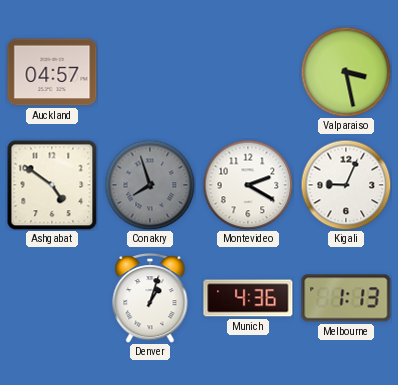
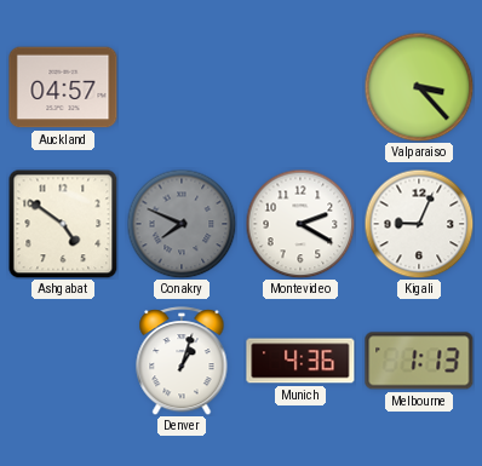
Valparaiso: 3:28 -> 3:23 (419, 87)
Conakry: 7:57 -> 7:49 (182, 224)
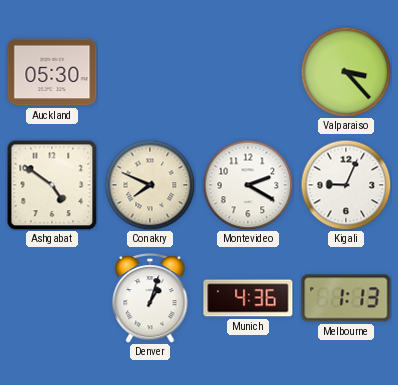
Auckland: 04:57 -> 05:30 (52, 72)
Conakry dial: grey -> cream (150, 185)
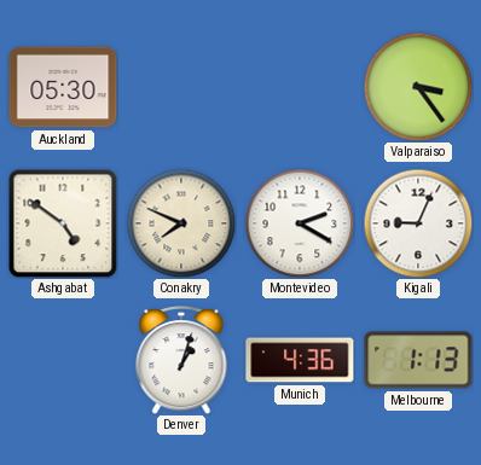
Valparaiso: 3:23 -> 3:24 (418, 87)
